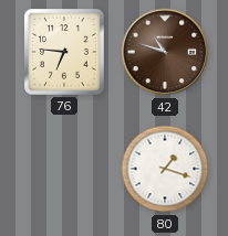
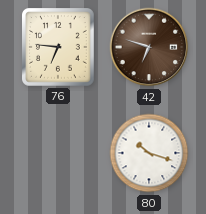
42: 10:48 -> 6:48 (149, 47)
80: 1:18 -> 10:18 (149, 153)
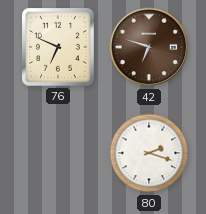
76: 6:46 -> 6:49 (59, 48)
80: 10:18 -> 2:18 (149, 153)
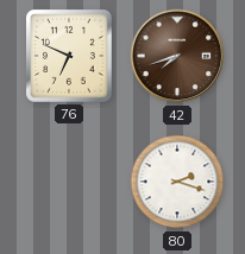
42: 6:48 -> 7:42 (177, 56)
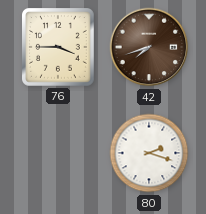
76: 6:49 -> 3:45 (59, 48)
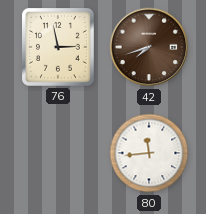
76: 3:45 -> 2:58 (59, 48)
80: 2:18 -> 11:44 (149, 153)
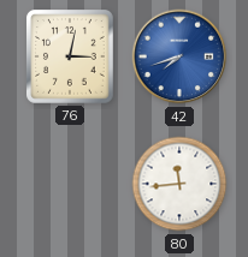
76: 2:58 -> 3:02 (71, 58)
42 dial: brown -> blue (179, 56)
